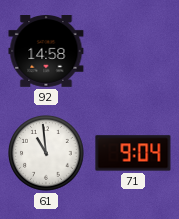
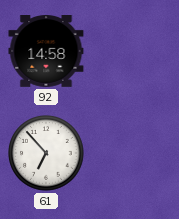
61: 10:59 -> 6:53 (46, 153)
71: 9:04 -> none (133, 153)
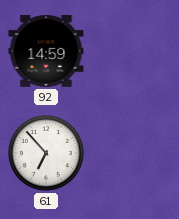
92: 14:58 -> 14:59 (46, 52)
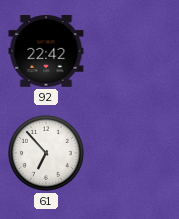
92: 14:59 -> 22:42 (46, 52)
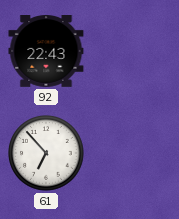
92: 22:42 -> 22:43 (46, 52)
